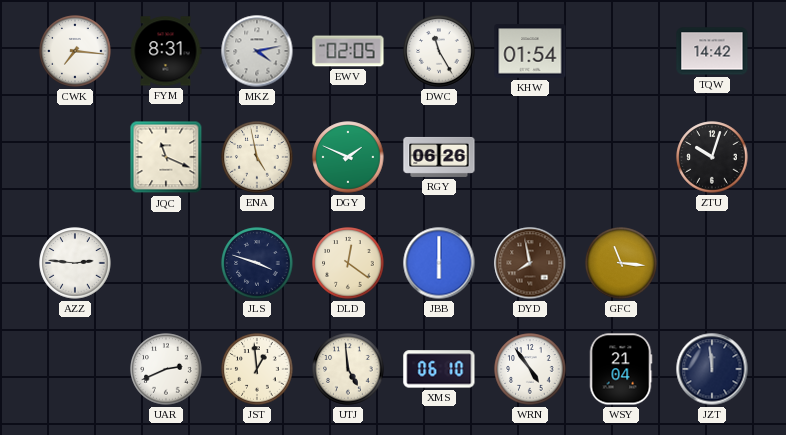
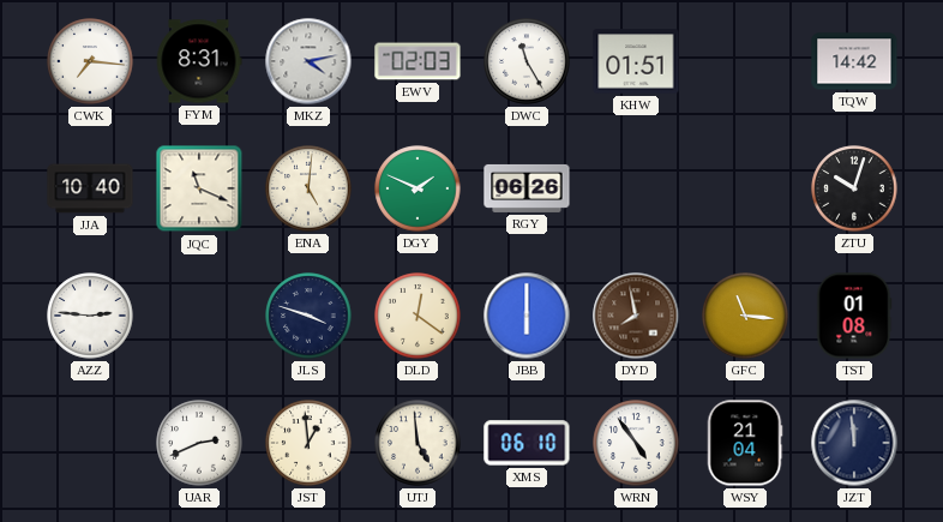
EWV: 02:05 -> 02:03 (418, 61)
KHW: 01:54 -> 01:51 (636, 61)
JJA: none -> 10:40 (90, 188)
ENA: 4:58 -> 5:01 (308, 188)
TST: none -> 01:08 (854, 316)
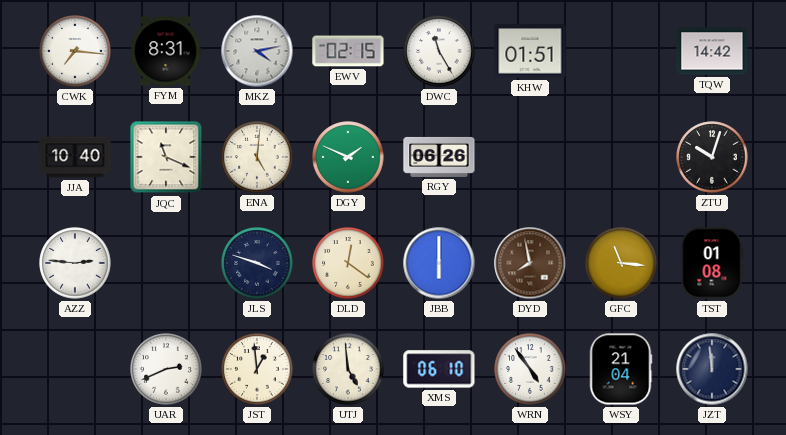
EWV: 02:03 -> 02:15 (348, 51)
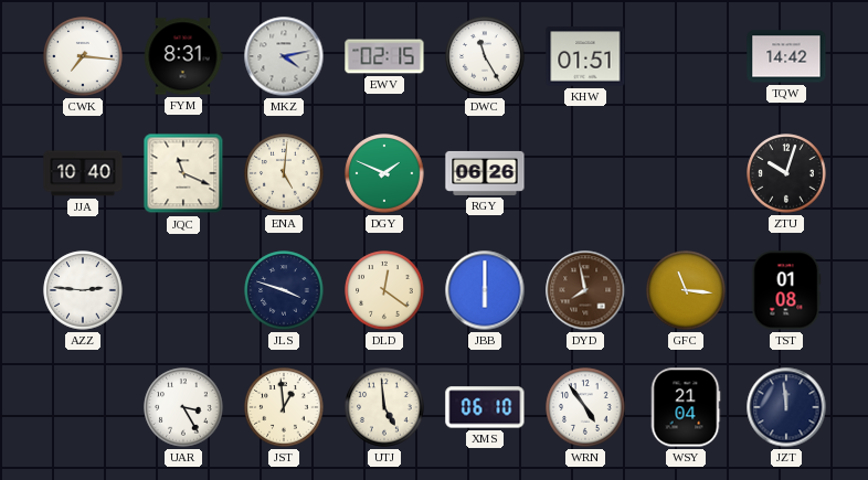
UAR: 2:41 -> 3:25 (183, 407)
